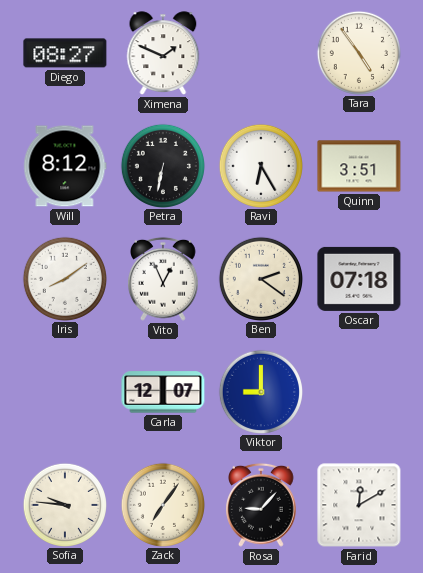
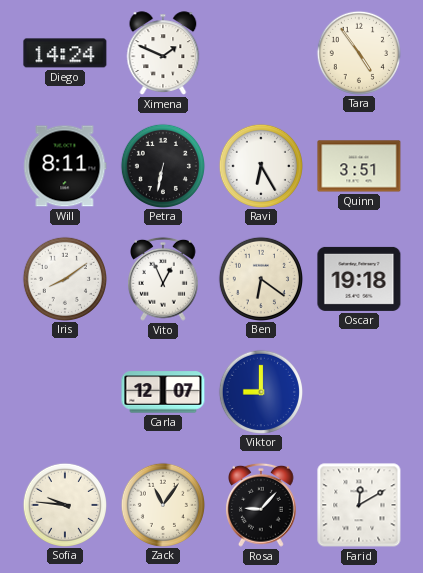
Diego: 08:27 -> 14:24 (65, 53)
Will: 8:12 -> 8:11 (65, 166)
Ben: 2:21 -> 6:21 (260, 278)
Oscar: 07:18 -> 19:18 (359, 279)
Zack: 7:06 -> 11:06 (162, 504)
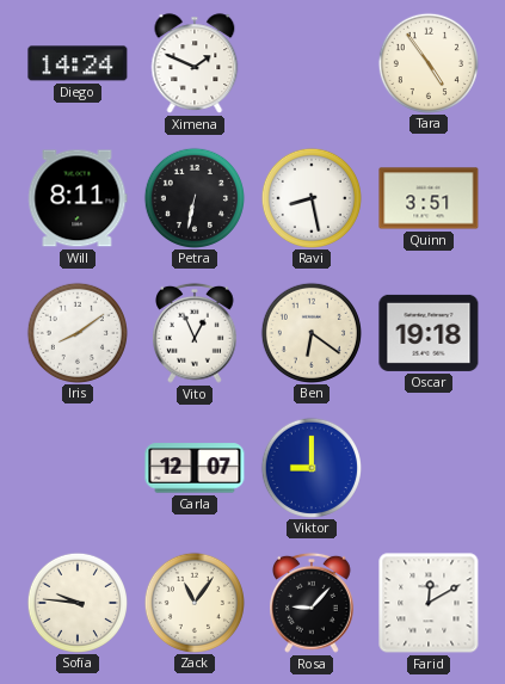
Ravi: 6:25 -> 8:28 (310, 197)
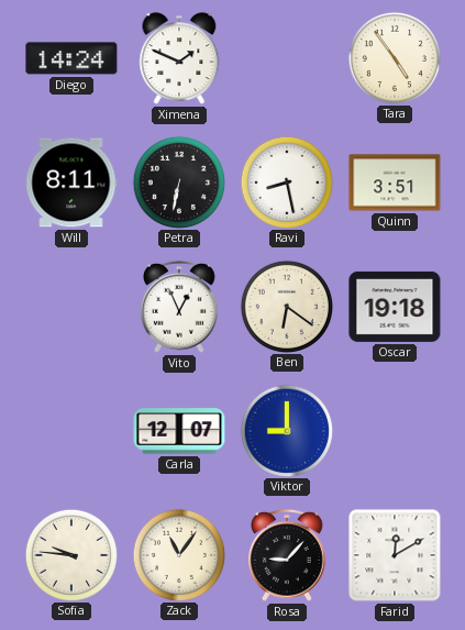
Iris: 8:09 -> none (76, 332)
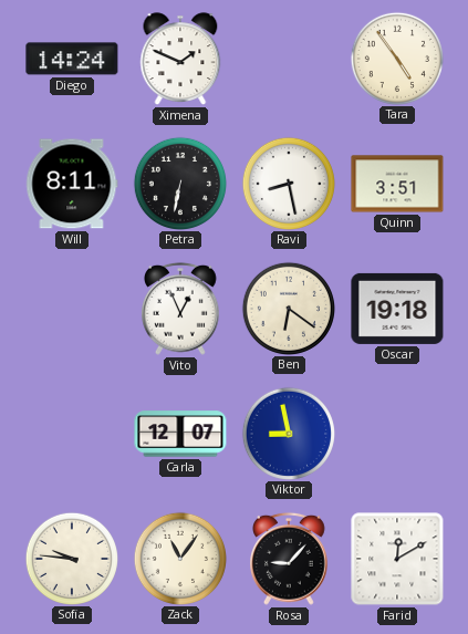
Viktor: 9:00 -> 8:58 (288, 433)
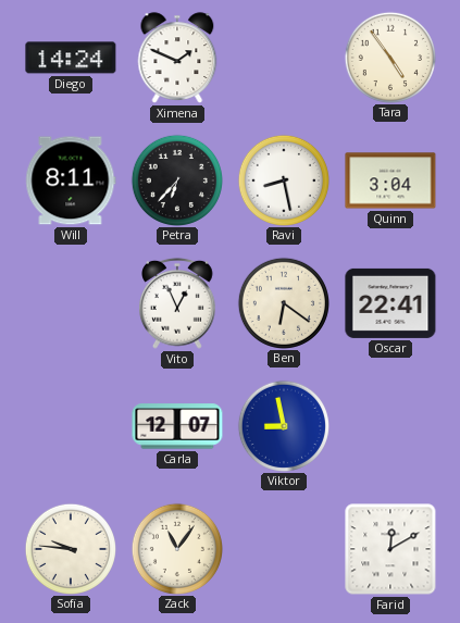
Petra: 6:32 -> 6:37 (176, 179)
Quinn: 3:51 -> 3:04 (390, 180)
Oscar: 19:18 -> 22:41 (390, 303)
Rosa: 9:07 -> none (290, 559)
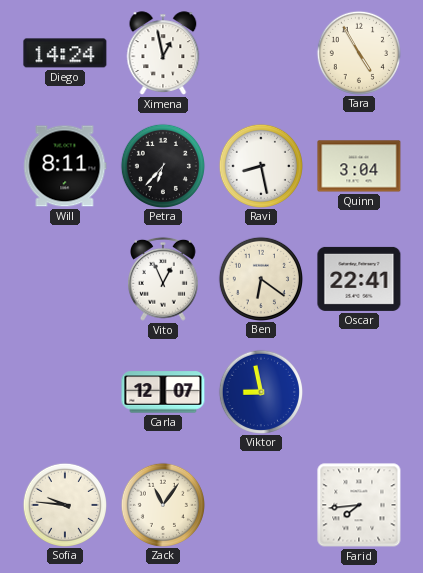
Ximena: 1:49 -> 12:58 (163, 53)
Tara: 4:54 -> 4:55 (358, 52)
Farid: 12:10 -> 7:44 (359, 505)
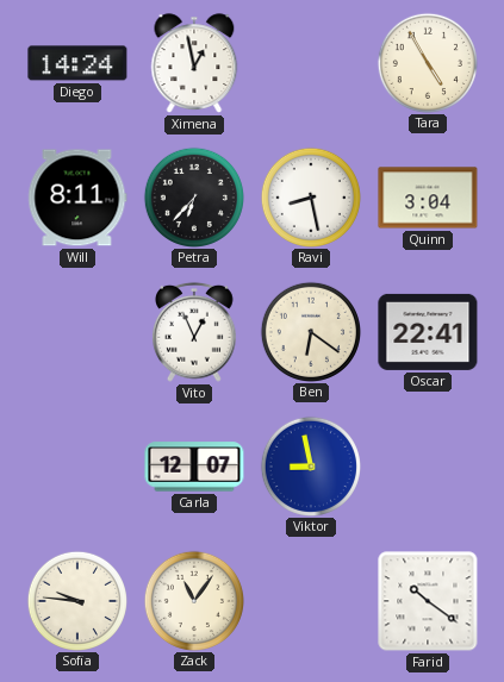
Farid: 7:44 -> 10:21 (428, 601)
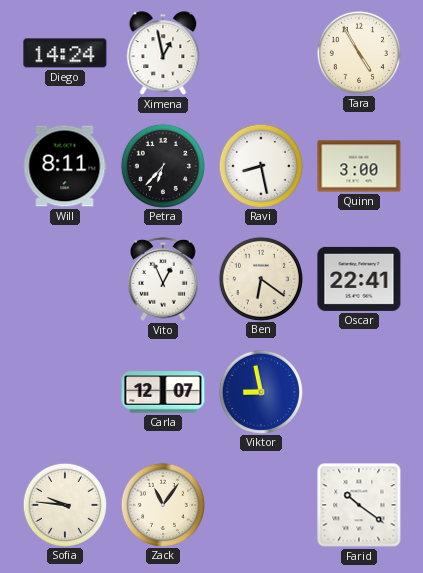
Quinn: 3:04 -> 3:00 (359, 166)
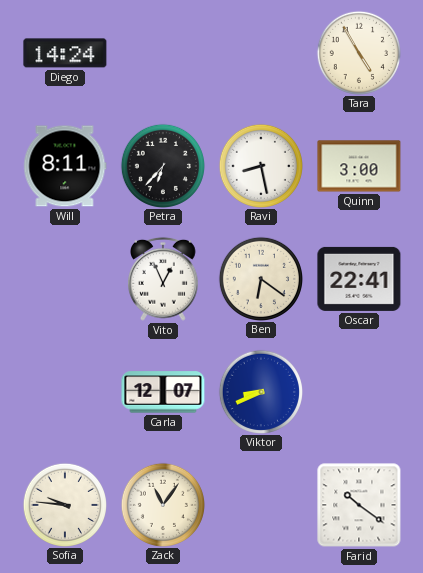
Ximena: 12:58 -> none (163, 53)
Viktor: 8:58 -> 8:41 (260, 391)
